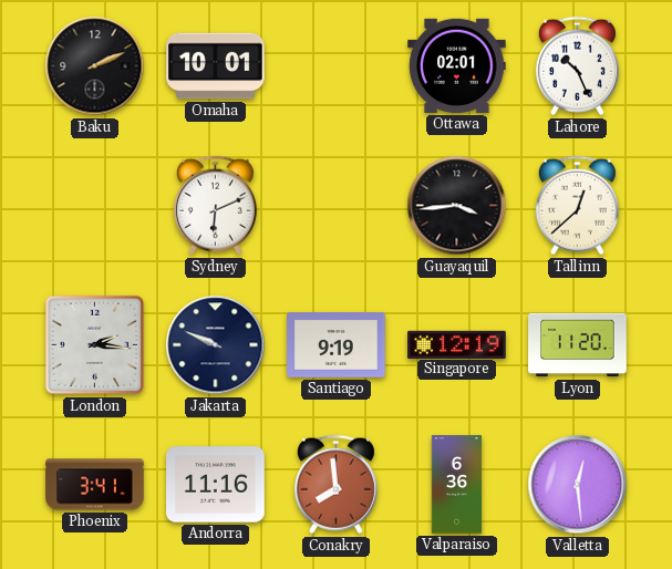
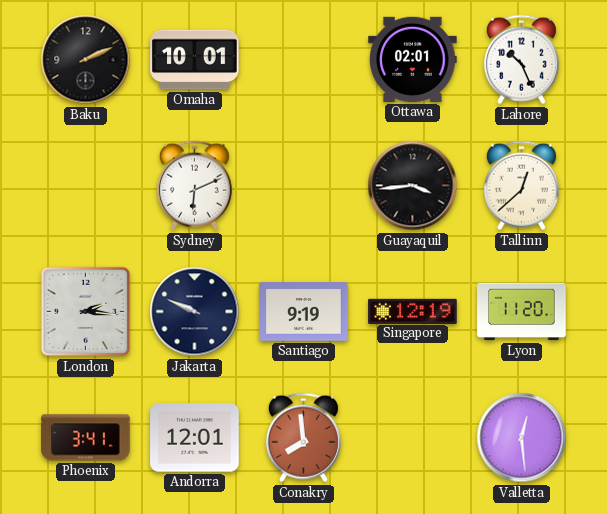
Andorra: 11:16 -> 12:01 (195, 438)
Valparaiso: 6:36 -> none (457, 485)
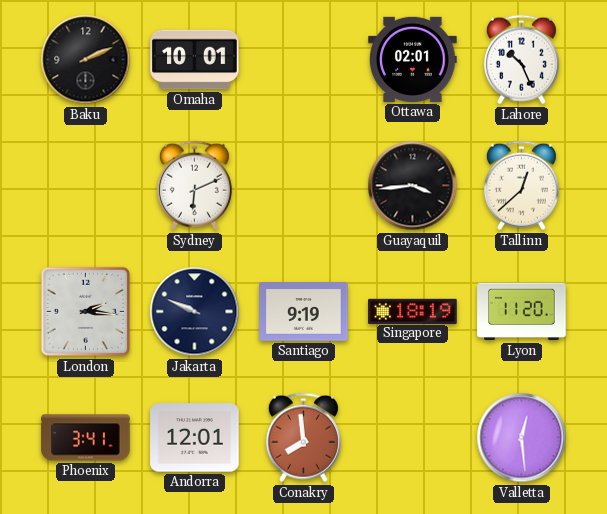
Singapore: 12:19 -> 18:19 (413, 311)
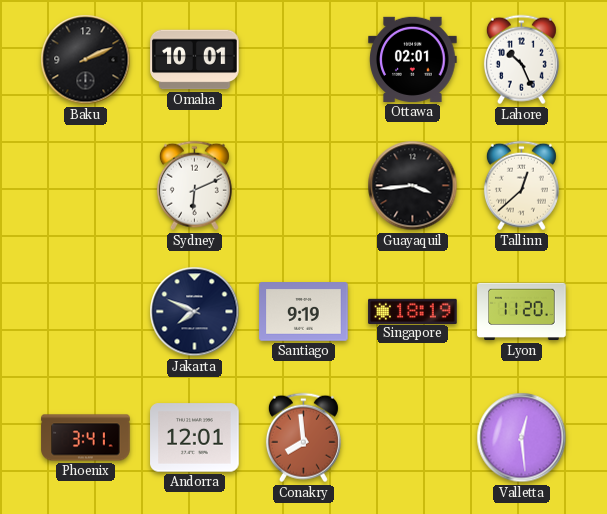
London: 2:16 -> none (86, 312)
Jakarta: 9:49 -> 7:49 (195, 312)
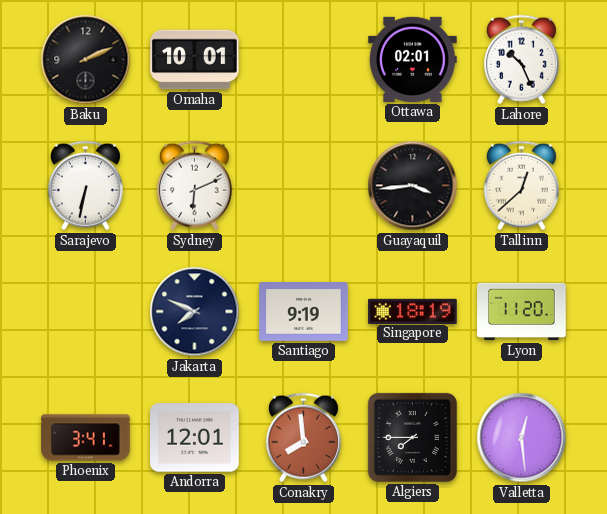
Sarajevo: none -> 6:32 (85, 186)
Algiers: none -> 7:45 (412, 437)
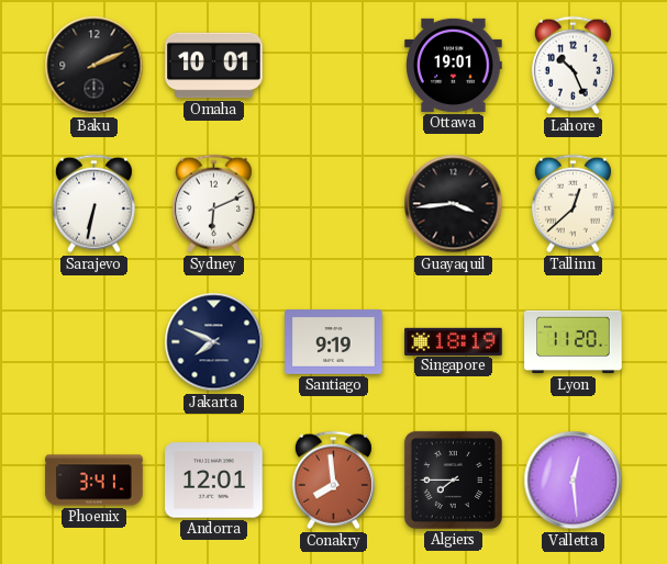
Ottawa: 02:01 -> 19:01 (454, 65)
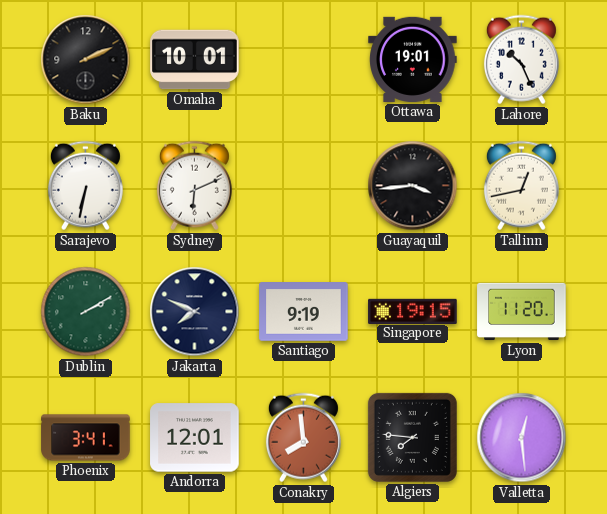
Tallinn: 12:38 -> 12:43 (521, 186)
Dublin: none -> 2:10 (86, 312)
Singapore: 18:19 -> 19:15 (413, 311)
Algiers: 7:45 -> 7:46 (412, 437)
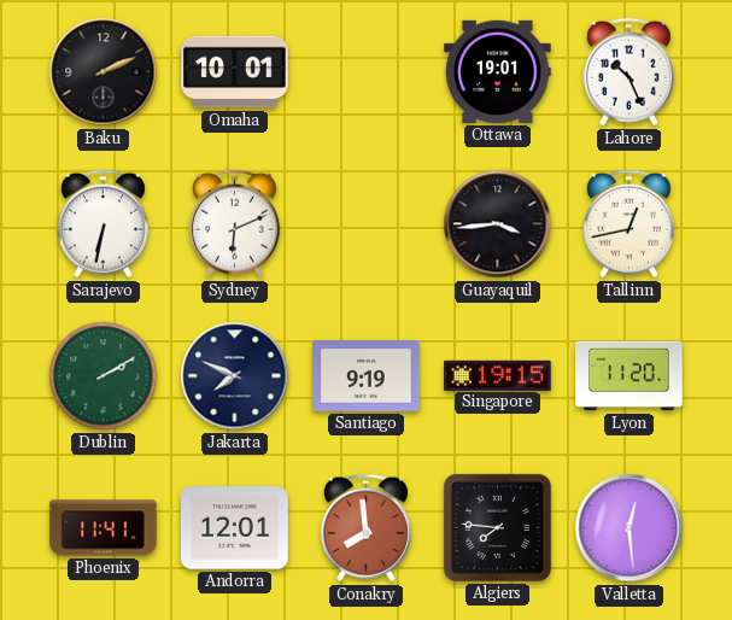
Phoenix: 3:41 -> 11:41 (104, 528)
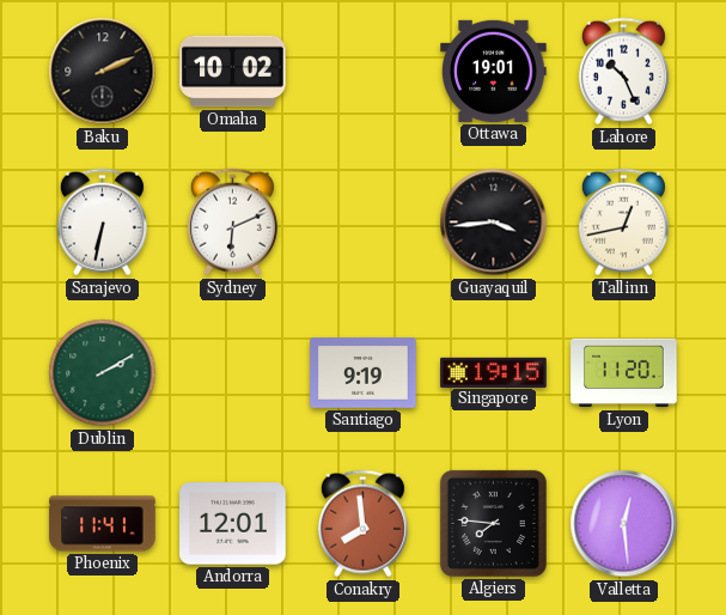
Omaha: 10:01 -> 10:02 (233, 72)
Jakarta: 7:49 -> none (235, 376)
